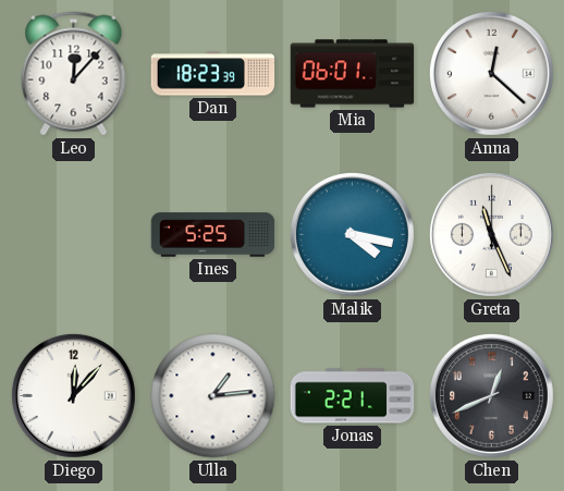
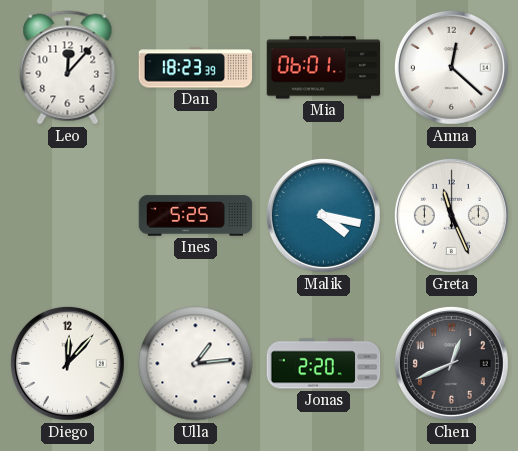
Jonas: 2:21 -> 2:20 (324, 364)
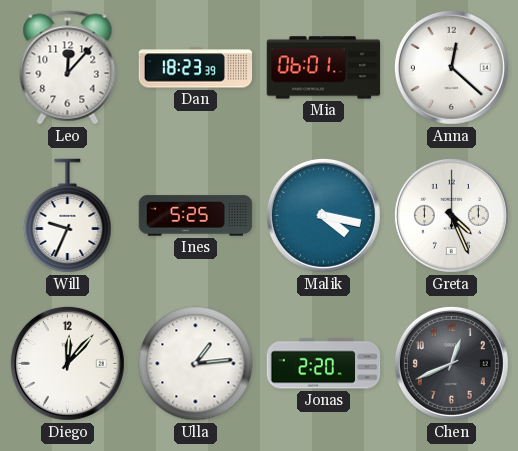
Will: none -> 9:34 (68, 216)
Greta: 11:26 -> 4:26 (451, 215)
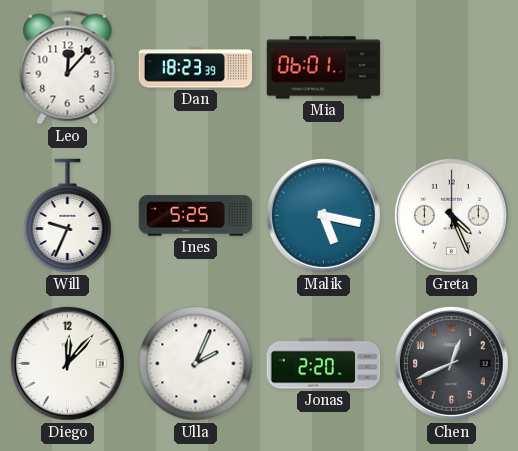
Anna: 12:22 -> none (451, 67)
Malik: 4:17 -> 5:17 (323, 215)
Ulla: 1:14 -> 2:04 (196, 364)
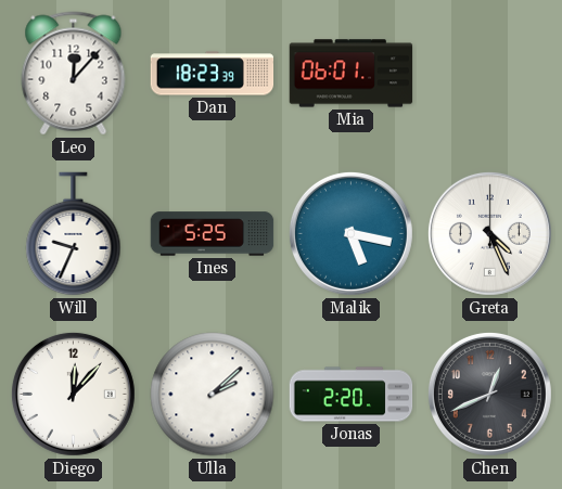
Ulla: 2:04 -> 2:08 (213, 395)
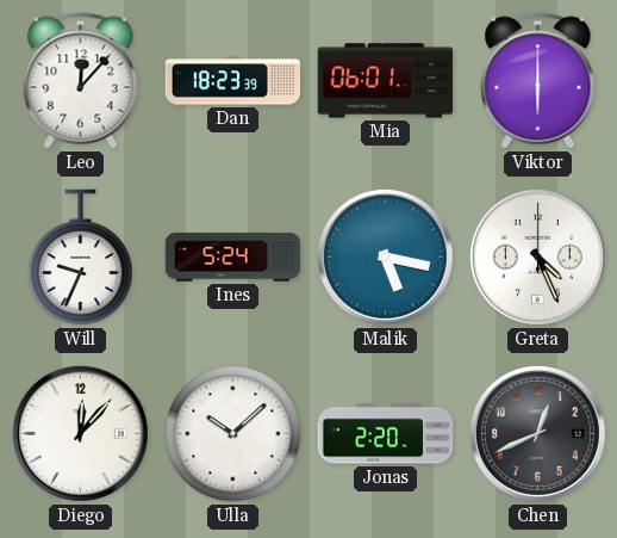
Viktor: none -> 6:00 (538, 81)
Ines: 5:25 -> 5:24 (233, 258)
Ulla: 2:08 -> 10:08 (233, 434)
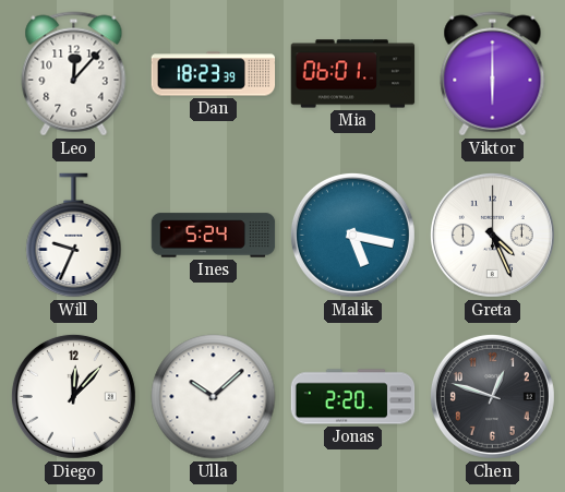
Chen: 12:41 -> 12:48 (492, 396)
